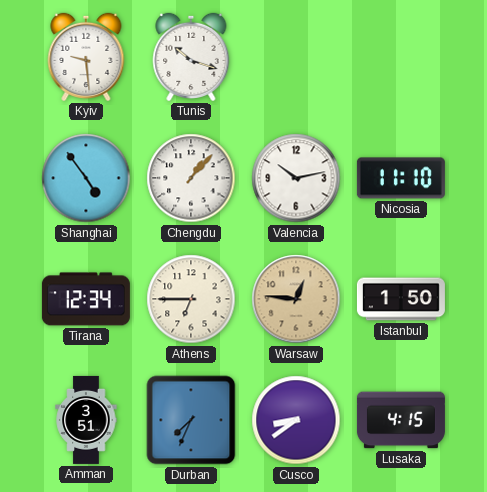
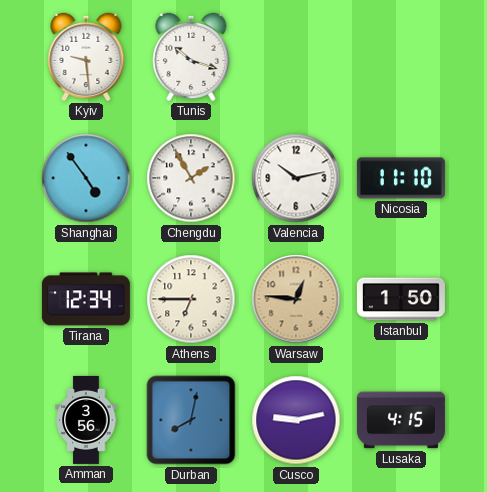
Chengdu: 1:07 -> 1:55 (191, 178)
Amman: 3:51 -> 3:56 (86, 420)
Durban: 7:34 -> 8:02 (191, 420)
Cusco: 8:39 -> 9:13 (296, 420)
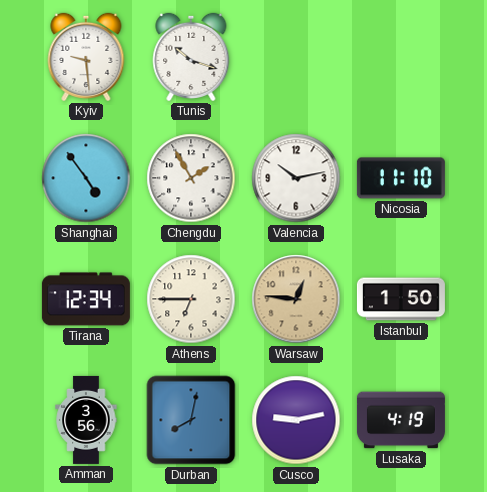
Lusaka: 4:15 -> 4:19 (401, 420)
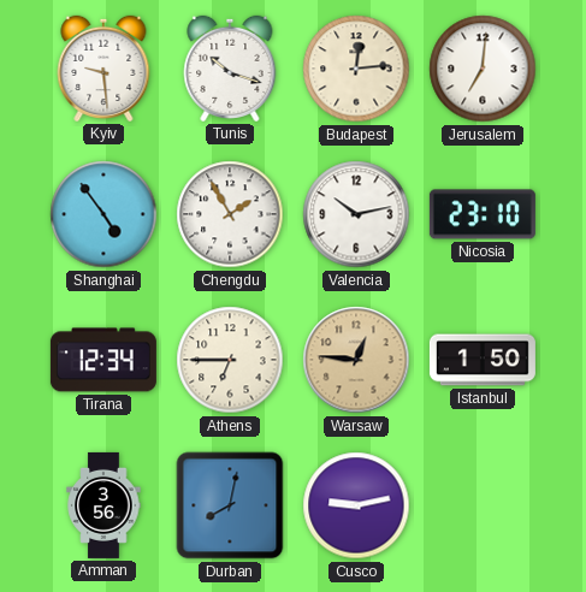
Budapest: none -> 12:14 (356, 69)
Jerusalem: none -> 7:01 (483, 69)
Nicosia: 11:10 -> 23:10 (483, 214)
Lusaka: 4:19 -> none (401, 420)
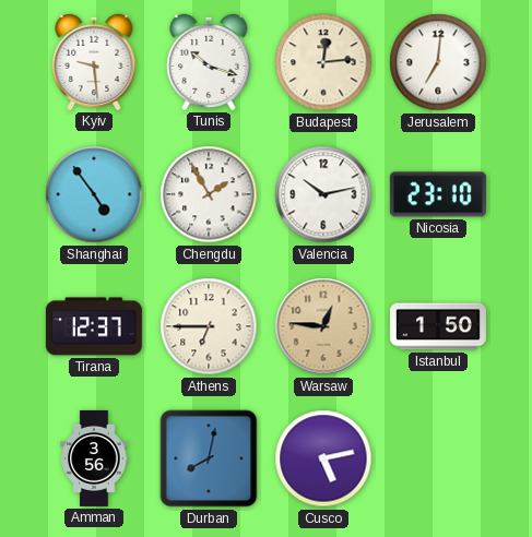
Tirana: 12:34 -> 12:37 (94, 326)
Cusco: 9:13 -> 5:13 (323, 458)
